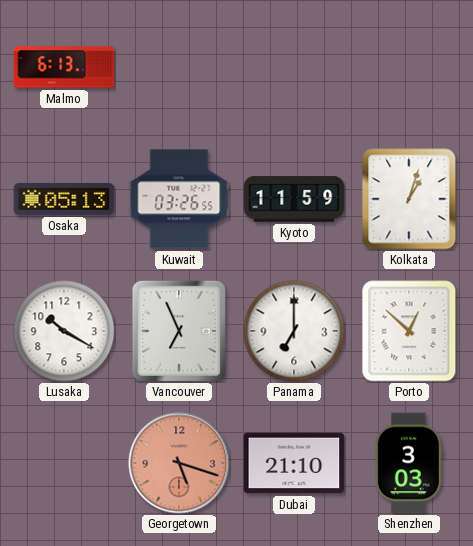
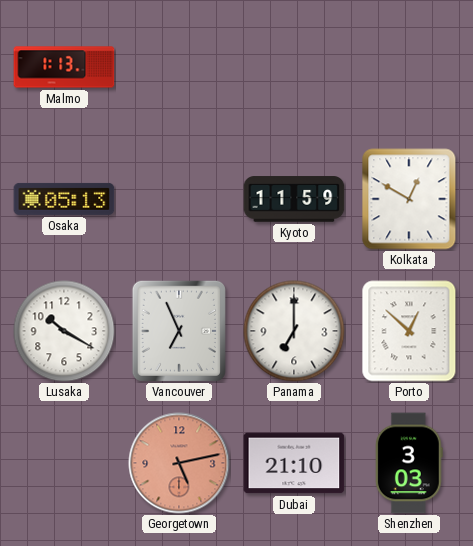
Malmo: 6:13 -> 1:13 (64, 67)
Kuwait: 03:26 -> none (179, 199)
Kolkata: 1:03 -> 12:50 (409, 199)
Georgetown: 5:18 -> 5:13 (179, 463)
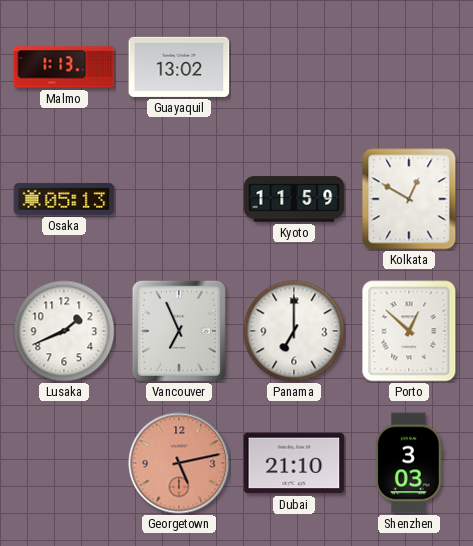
Guayaquil: none -> 13:02 (179, 67)
Lusaka: 10:20 -> 1:41 (64, 331)
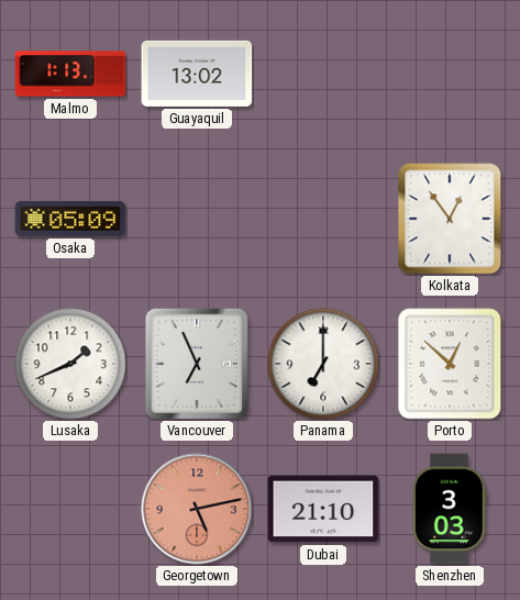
Osaka: 05:13 -> 05:09 (70, 219)
Kyoto: 11:59 -> none (294, 199)
Kolkata: 12:50 -> 12:54 (450, 219)
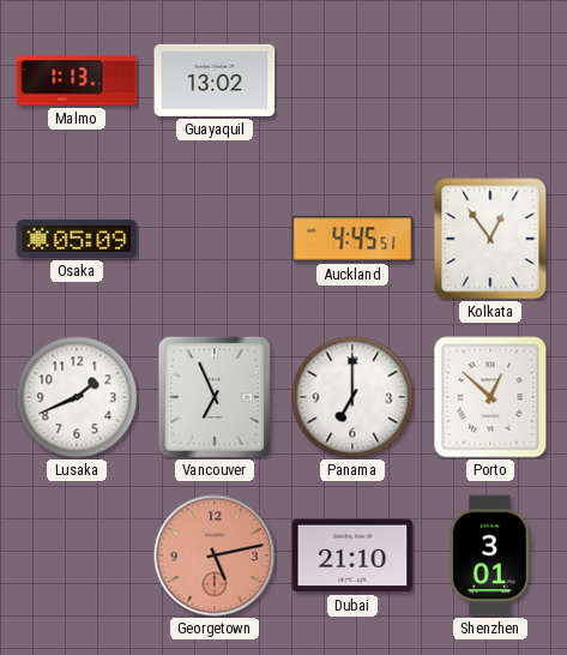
Auckland: none -> 4:45 (352, 239)
Shenzhen: 3:03 -> 3:01 (490, 555)
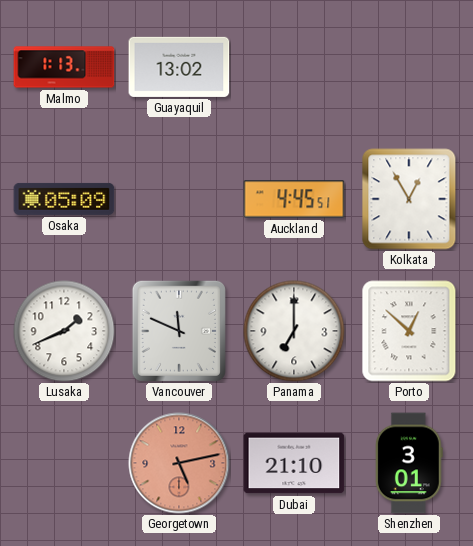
Kolkata: 12:54 -> 12:55 (409, 199)
Vancouver: 6:56 -> 11:49 (179, 331)
